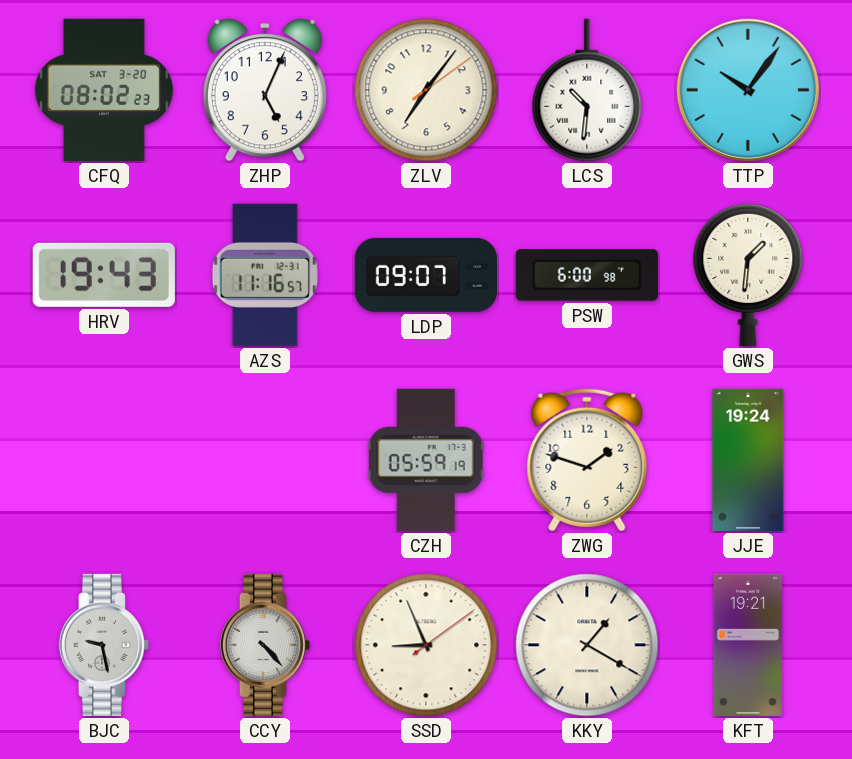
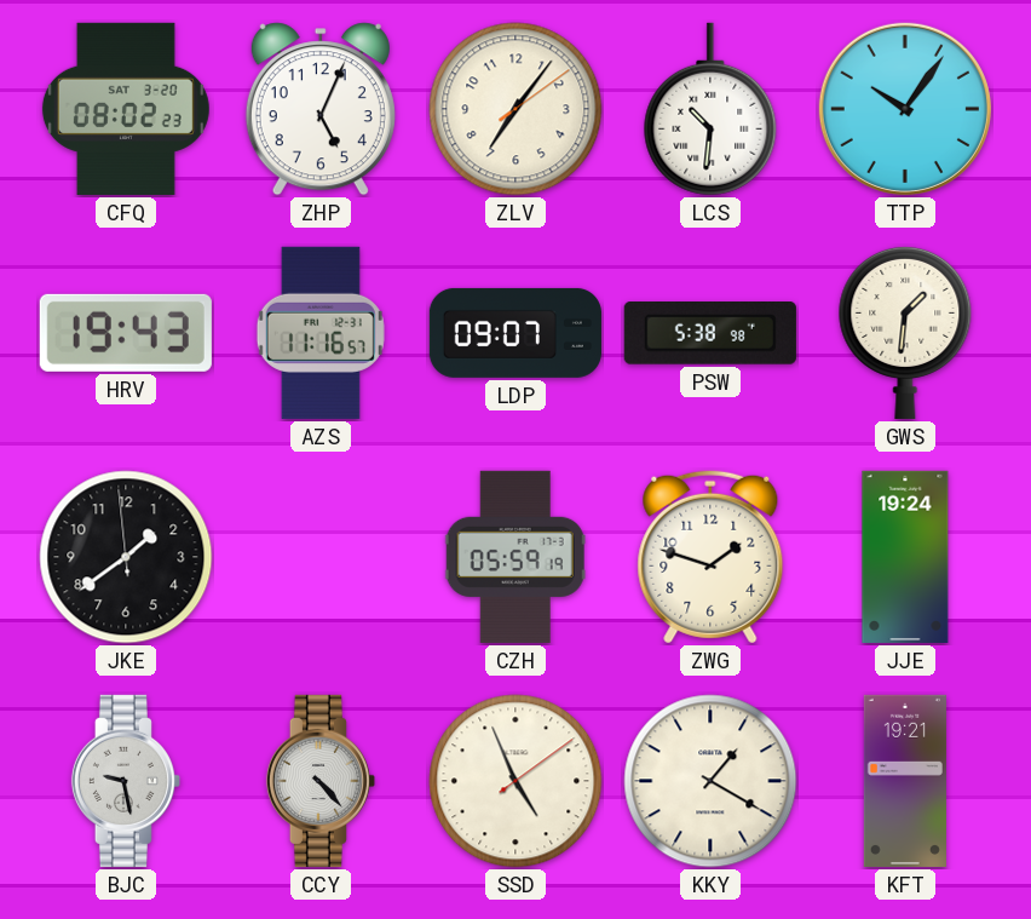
PSW: 6:00 -> 5:38 (710, 334)
JKE: none -> 1:38 (126, 557)
SSD: 8:56 -> 4:56 (515, 781)
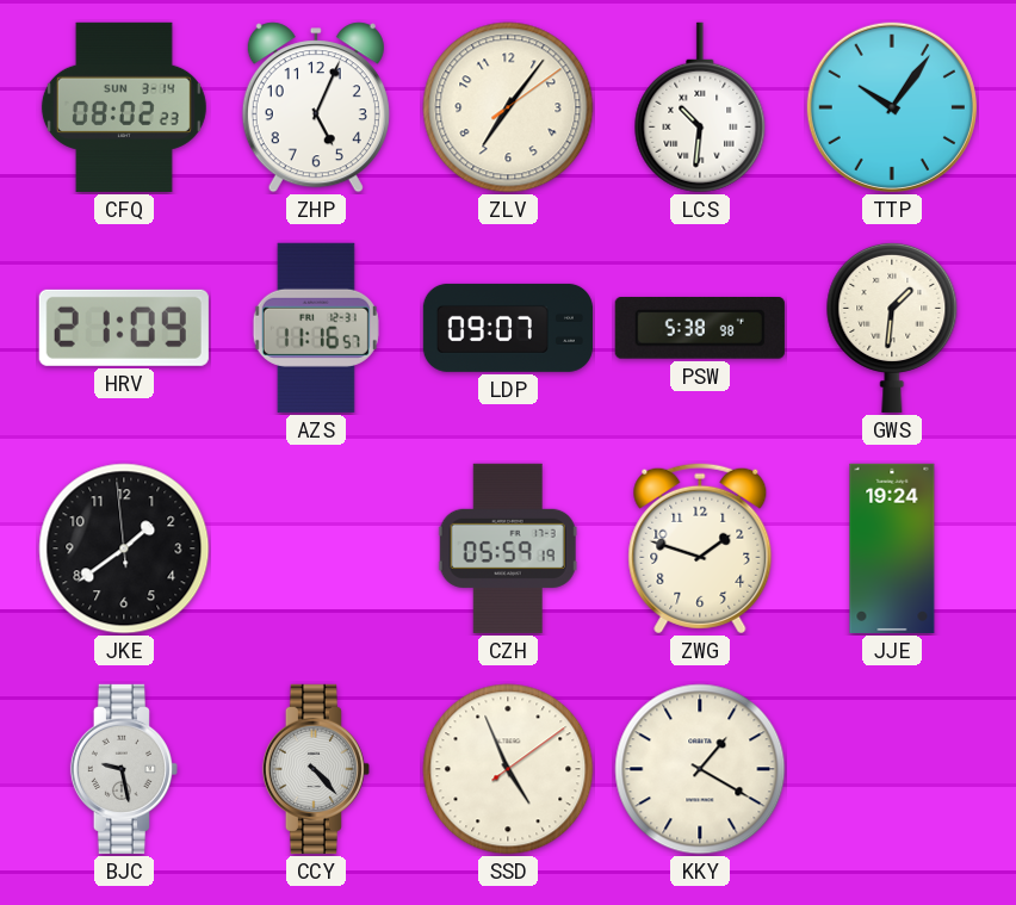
CFQ date: SAT 3-20 -> SUN 3-14 (124, 107)
HRV: 19:43 -> 21:09 (124, 328)
KFT: 19:21 -> none (905, 781)
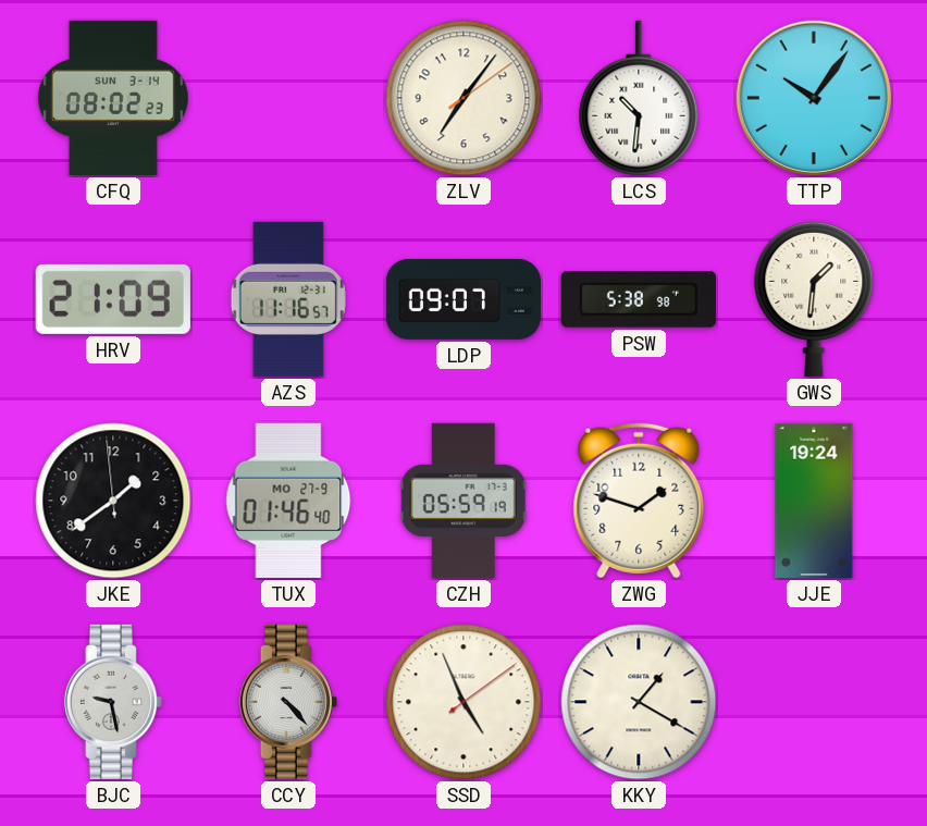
ZHP: 5:04 -> none (316, 107)
TUX: none -> 01:46 (288, 501)
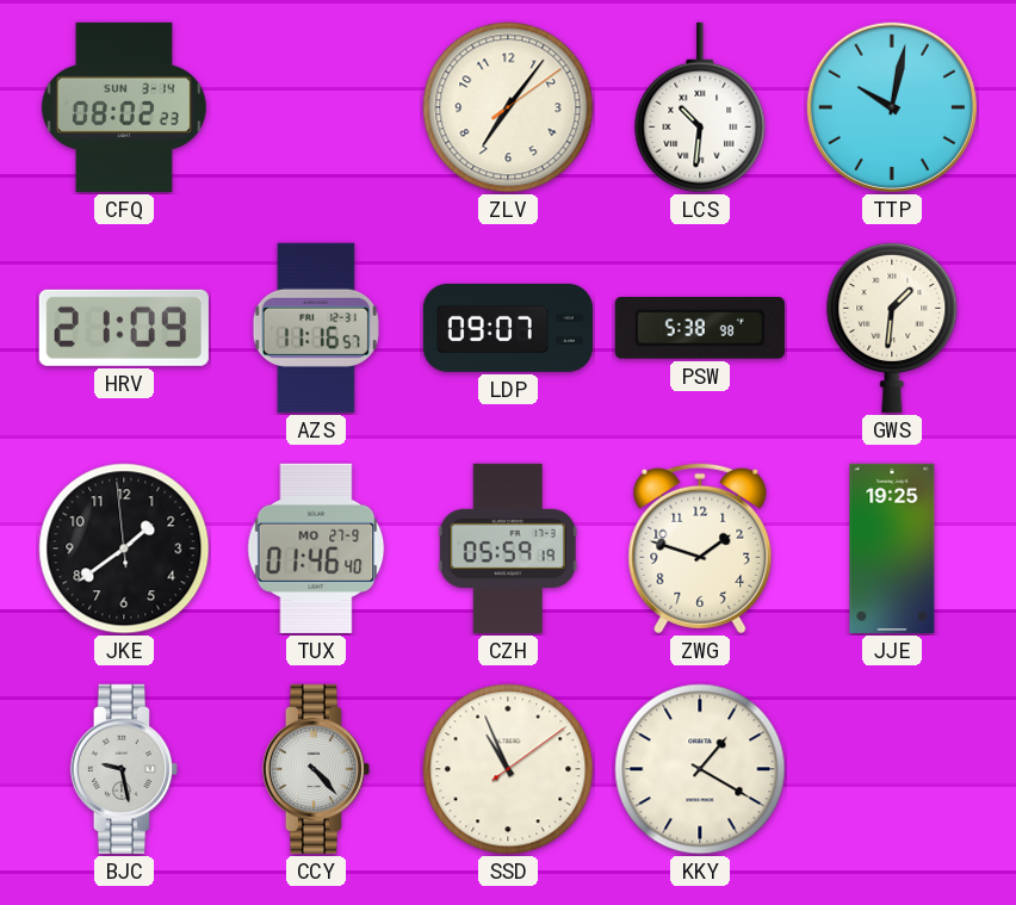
TTP: 10:06 -> 10:02 (892, 107)
JJE: 19:24 -> 19:25 (892, 548)
SSD: 4:56 -> 10:56 (508, 769)
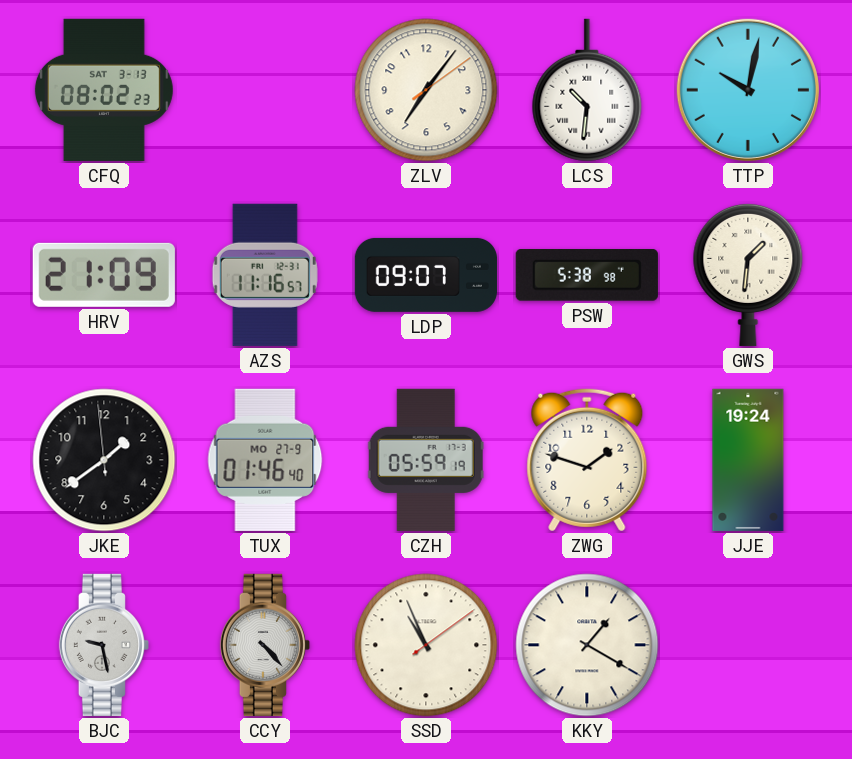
CFQ date: SUN 3-14 -> SAT 3-13 (104, 90)
JJE: 19:25 -> 19:24 (748, 460)
